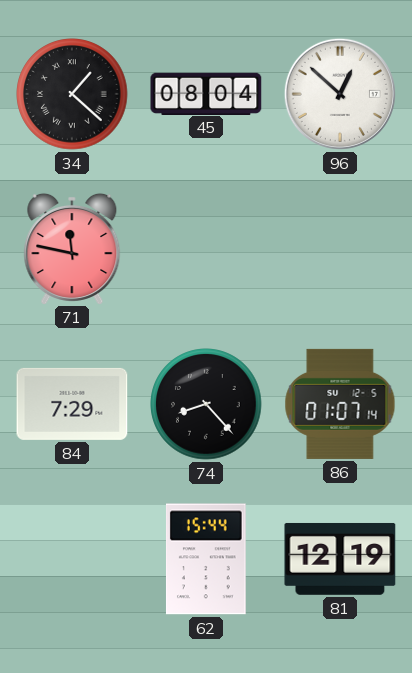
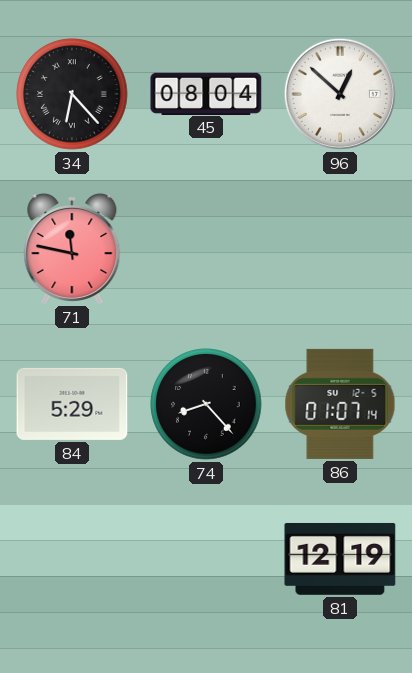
34: 1:22 -> 6:23 (72, 94)
84: 7:29 -> 5:29 (72, 404)
62: 15:44 -> none (206, 559)
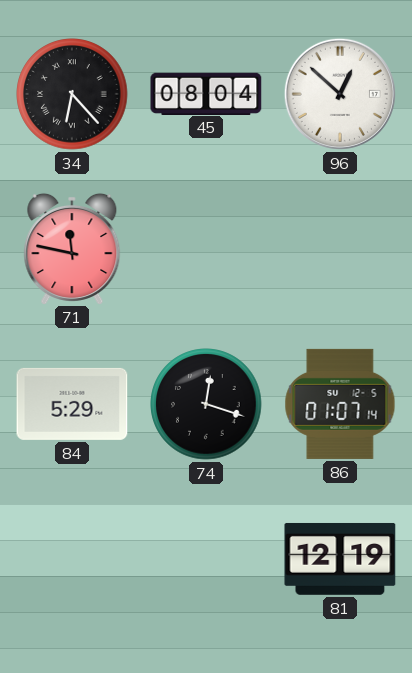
74: 8:23 -> 12:18 (206, 404)
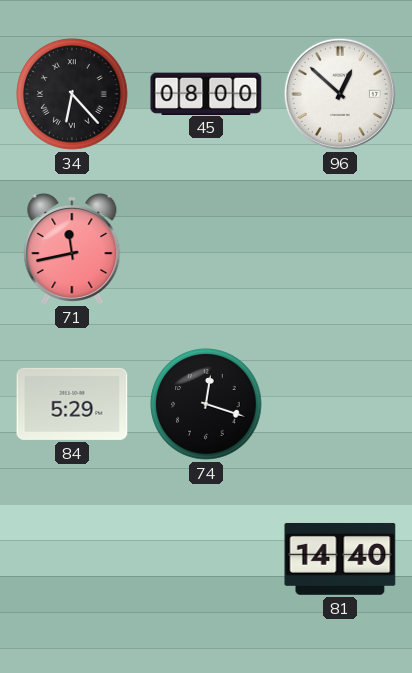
45: 08:04 -> 08:00 (206, 93)
71: 11:47 -> 11:43 (72, 248)
86: 01:07 -> none (340, 404)
81: 12:19 -> 14:40 (340, 559)
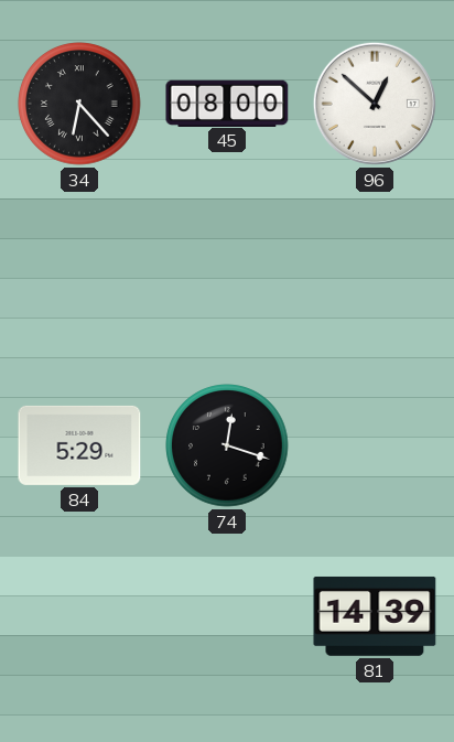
71: 11:43 -> none (72, 248)
81: 14:40 -> 14:39 (375, 616)
